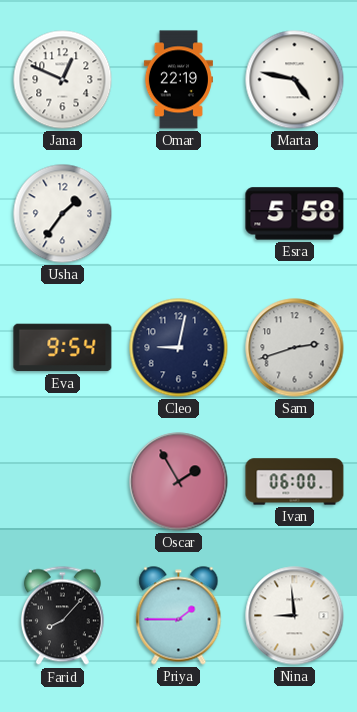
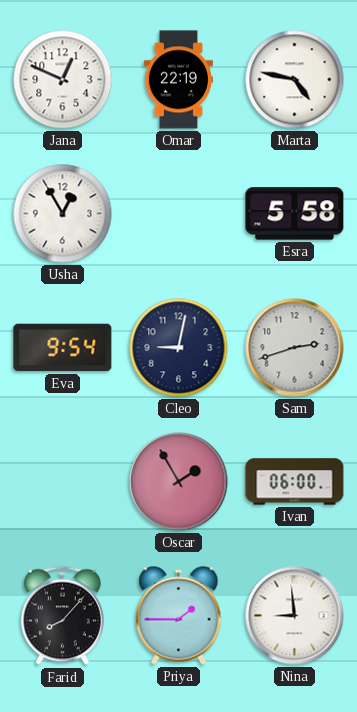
Usha: 1:36 -> 12:55 (63, 214)
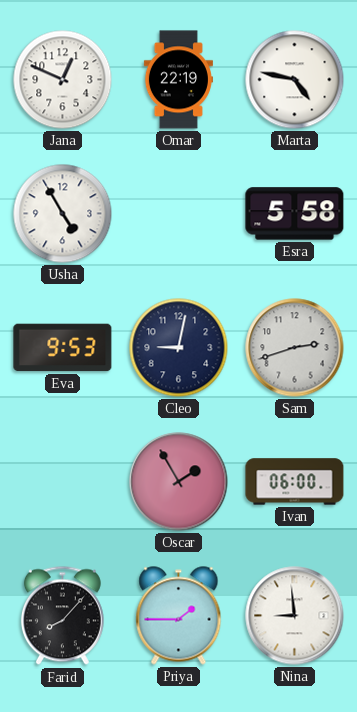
Usha: 12:55 -> 4:55 (63, 214)
Eva: 9:54 -> 9:53 (63, 348)
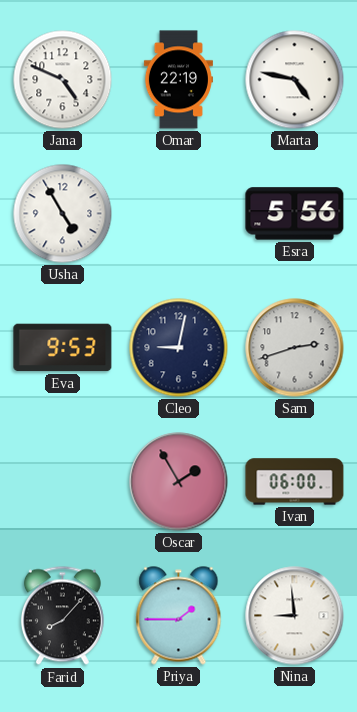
Jana: 12:49 -> 4:49 (63, 80)
Esra: 5:58 -> 5:56 (295, 214)
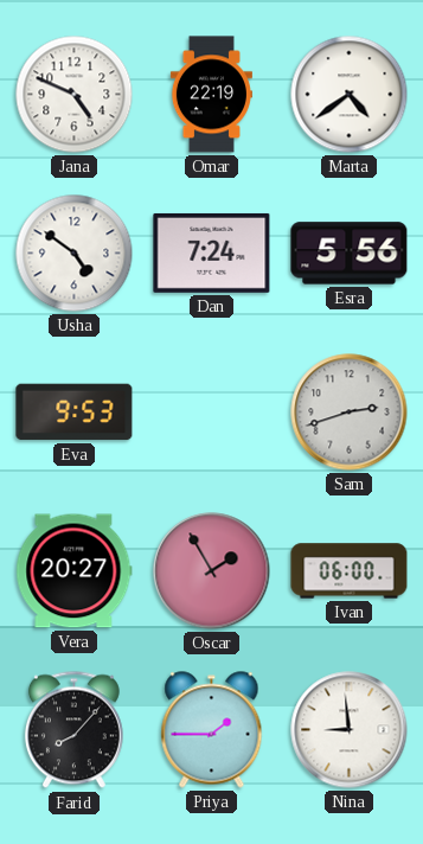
Marta: 4:47 -> 4:39 (350, 95)
Usha: 4:55 -> 4:51 (75, 254)
Dan: none -> 7:24 (212, 252)
Cleo: 9:02 -> none (179, 348)
Vera: none -> 20:27 (75, 571)
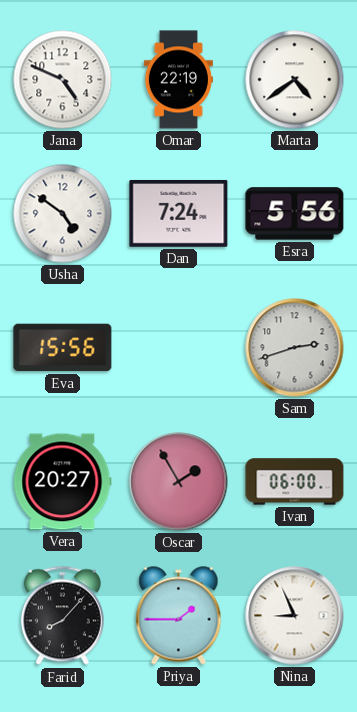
Eva: 9:53 -> 15:56 (63, 348)
Nina: 8:59 -> 8:56 (295, 616)
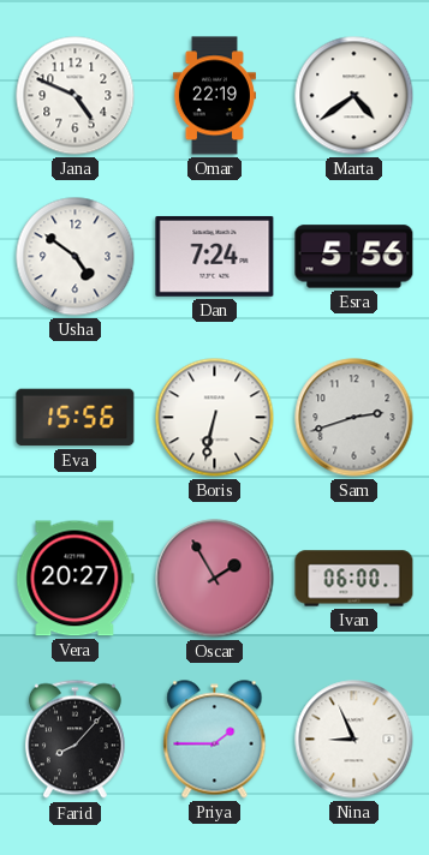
Boris: none -> 6:32 (215, 418)
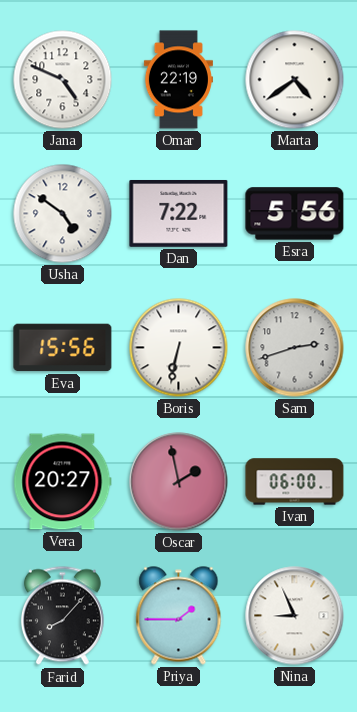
Dan: 7:24 -> 7:22 (179, 213)
Oscar: 1:55 -> 1:58 (179, 482)
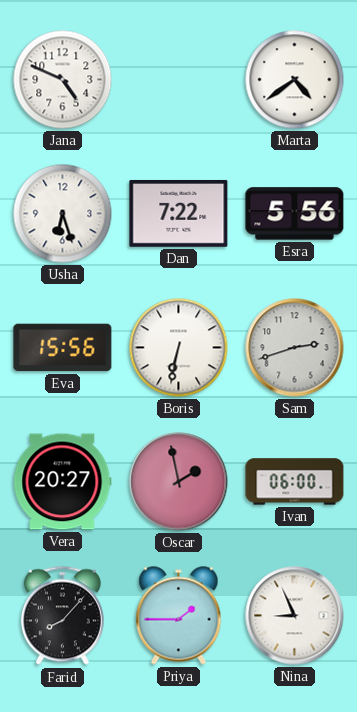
Omar: 22:19 -> none (178, 80)
Usha: 4:51 -> 6:27 (63, 214)
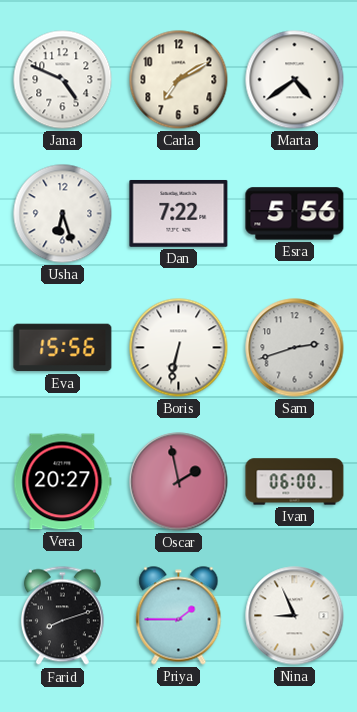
Carla: none -> 7:10 (179, 80)
Farid: 8:07 -> 8:12 (62, 616)
